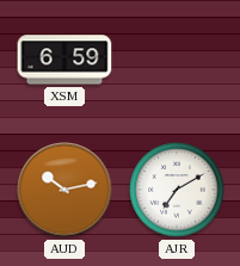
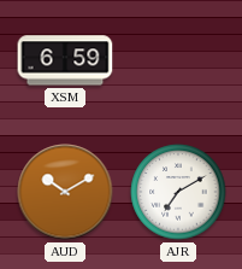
AUD: 10:13 -> 10:10 (65, 192)
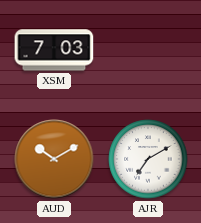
XSM: 6:59 -> 7:03 (54, 50)
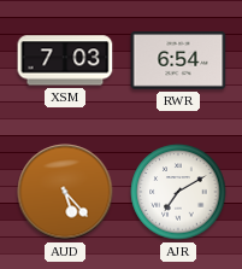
RWR: none -> 6:54 (178, 62)
AUD: 10:10 -> 5:23 (65, 192)
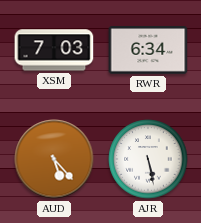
RWR: 6:54 -> 6:34 (148, 51)
AJR: 7:10 -> 5:28 (148, 159)
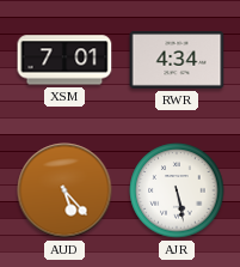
XSM: 7:03 -> 7:01 (64, 60)
RWR: 6:34 -> 4:34 (177, 61)
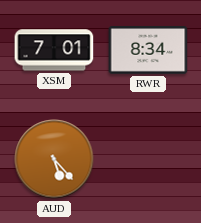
RWR: 4:34 -> 8:34 (148, 51)
AJR: 5:28 -> none (177, 190)
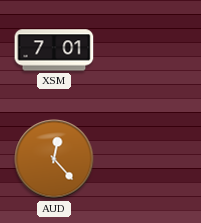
RWR: 8:34 -> none (148, 51)
AUD: 5:23 -> 12:23 (54, 159)
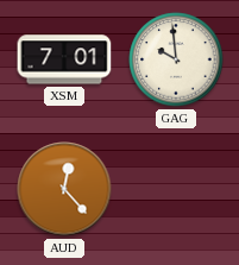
GAG: none -> 9:59 (176, 59)
